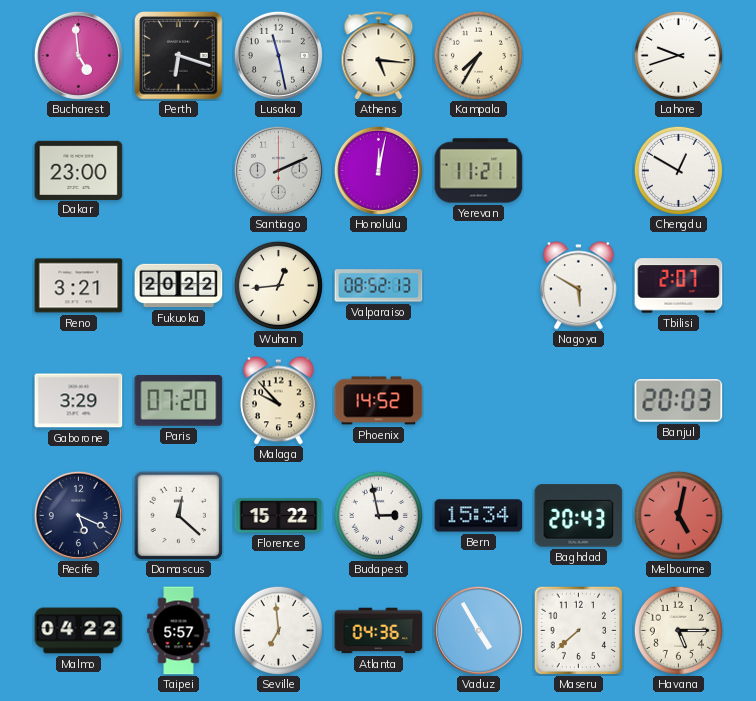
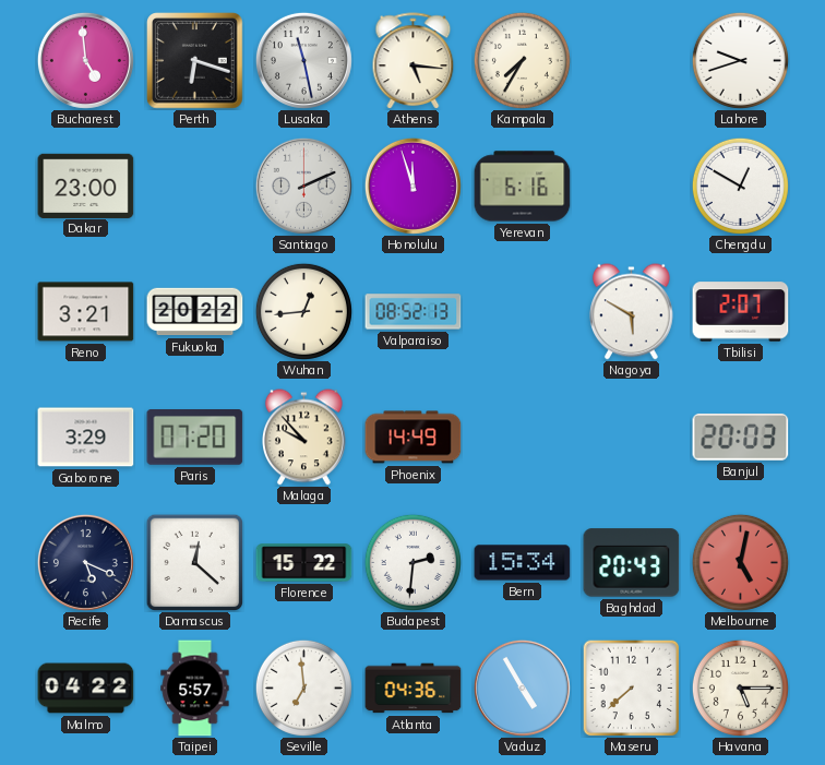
Honolulu: 12:02 -> 11:57 (412, 186)
Yerevan: 11:21 -> 6:16 (523, 187)
Phoenix: 14:52 -> 14:49 (414, 438)
Budapest: 2:58 -> 2:31 (412, 562)
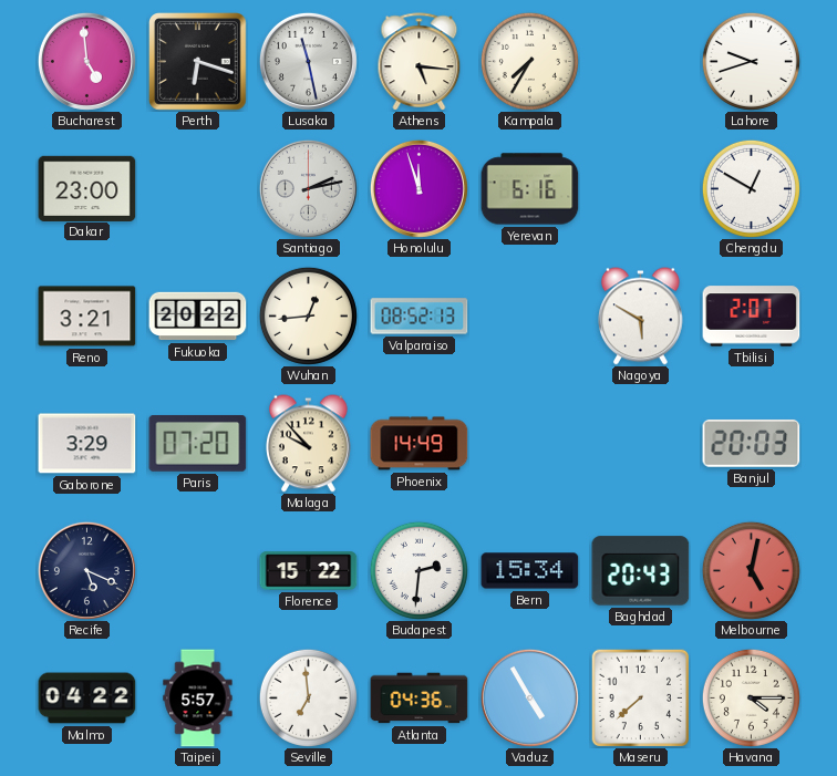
Santiago: 2:11 -> 2:13 (308, 188)
Damascus: 12:22 -> none (194, 562)
Havana: 5:15 -> 4:15 (751, 697)
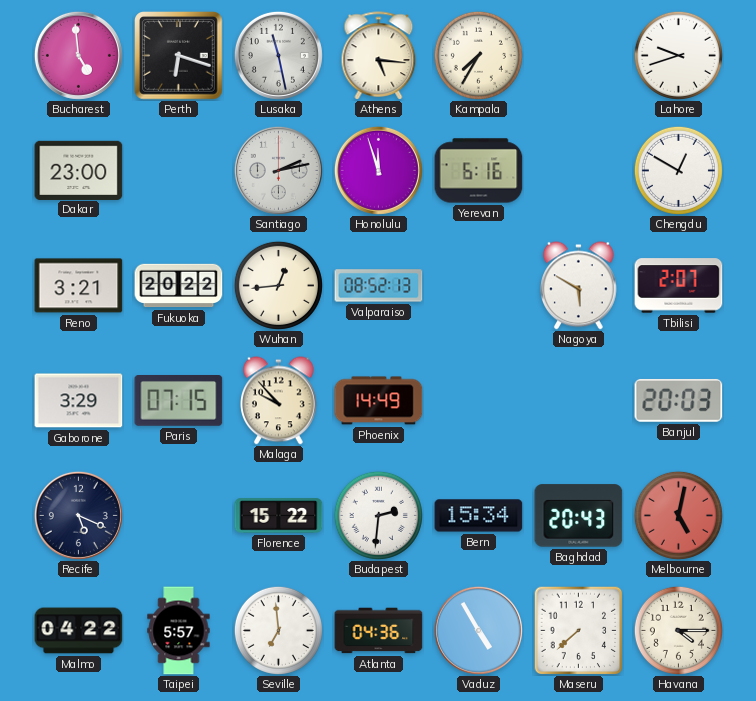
Paris: 07:20 -> 07:15 (179, 401)
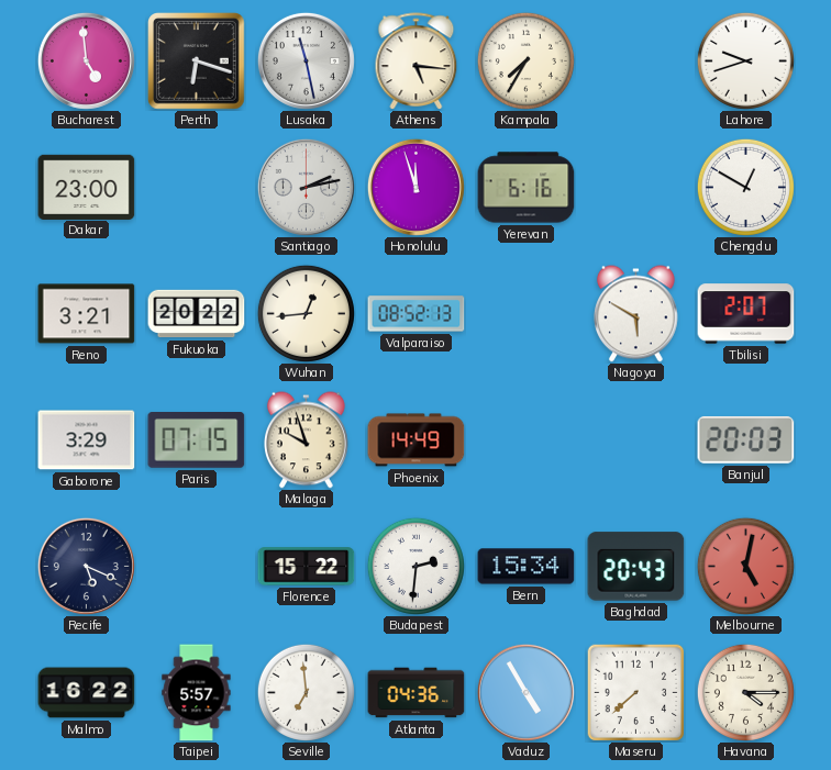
Malaga: 9:53 -> 9:57 (307, 440)
Malmo: 04:22 -> 16:22 (87, 693)
